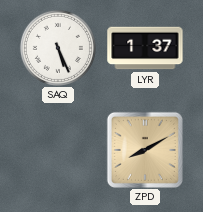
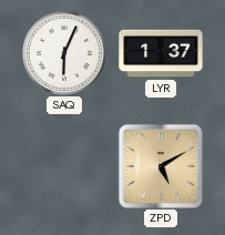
SAQ: 5:26 -> 6:04 (64, 53)
ZPD: 8:10 -> 5:10 (161, 166)
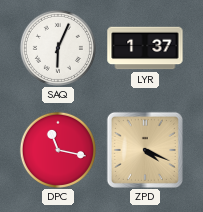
DPC: none -> 11:17 (58, 150)
ZPD: 5:10 -> 4:19 (145, 150)
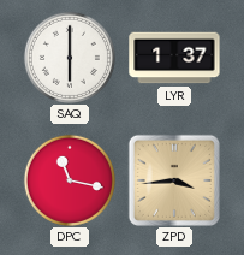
SAQ: 6:04 -> 6:00 (70, 58)
ZPD: 4:19 -> 3:44 (174, 180)
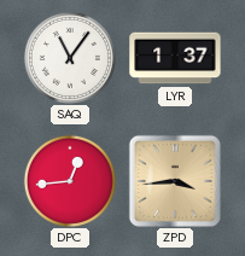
SAQ: 6:00 -> 11:06 (70, 58)
DPC: 11:17 -> 12:44 (70, 181)
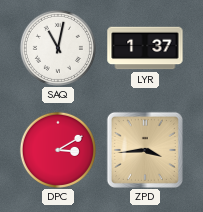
SAQ: 11:06 -> 11:02 (58, 48)
DPC: 12:44 -> 3:10 (58, 150)
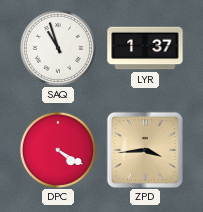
SAQ: 11:02 -> 10:57 (58, 48)
DPC: 3:10 -> 4:20 (58, 150)
